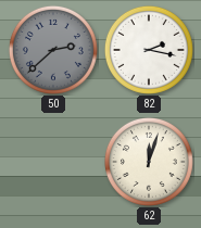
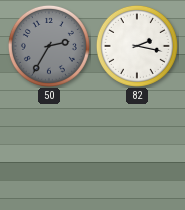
50: 2:38 -> 2:35 (49, 46)
62: 12:03 -> none (149, 162)
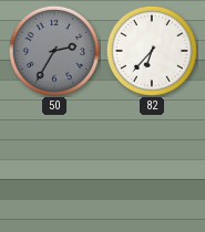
82: 2:17 -> 6:37 (152, 51)
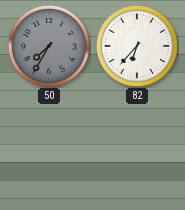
50: 2:35 -> 7:35 (49, 46)
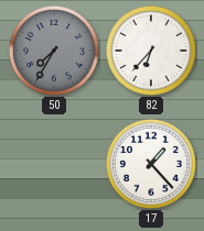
17: none -> 1:23 (151, 164)
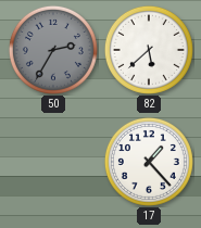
50: 7:35 -> 2:35 (53, 50)
82: 6:37 -> 5:38 (149, 50)
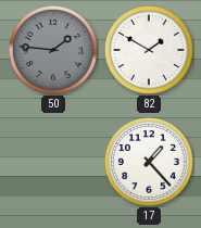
50: 2:35 -> 1:46 (53, 50)
82: 5:38 -> 1:50 (149, 50)
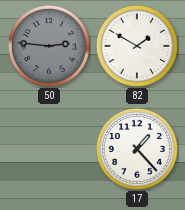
50: 1:46 -> 2:46 (49, 46)
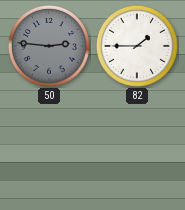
82: 1:50 -> 1:45 (137, 46)
17: 1:23 -> none (137, 149)
